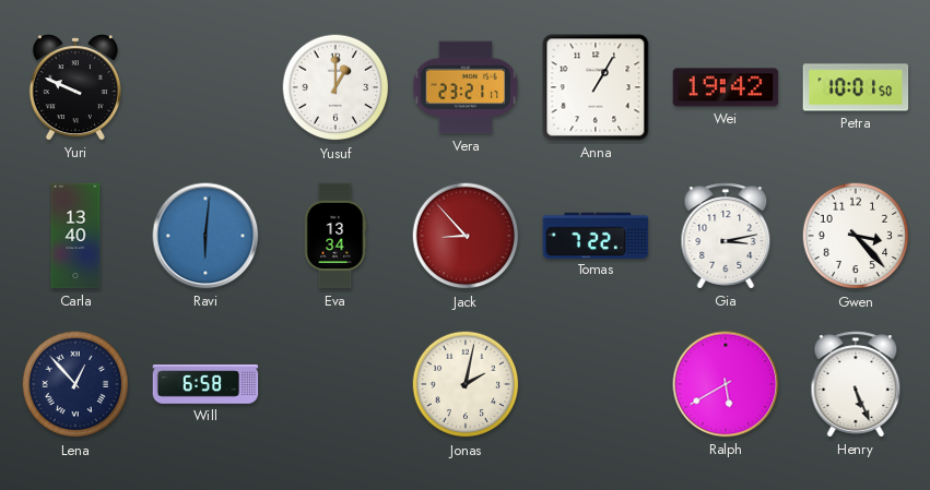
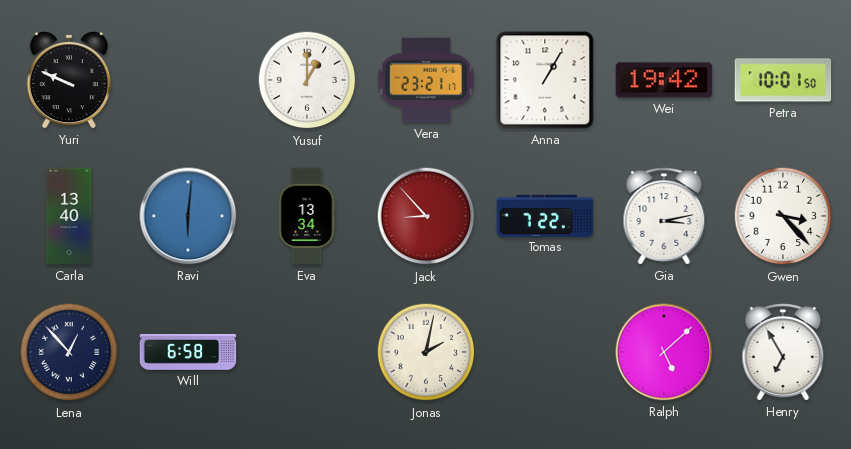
Ralph: 5:40 -> 5:08 (664, 352)
Henry: 5:26 -> 6:55 (783, 352)
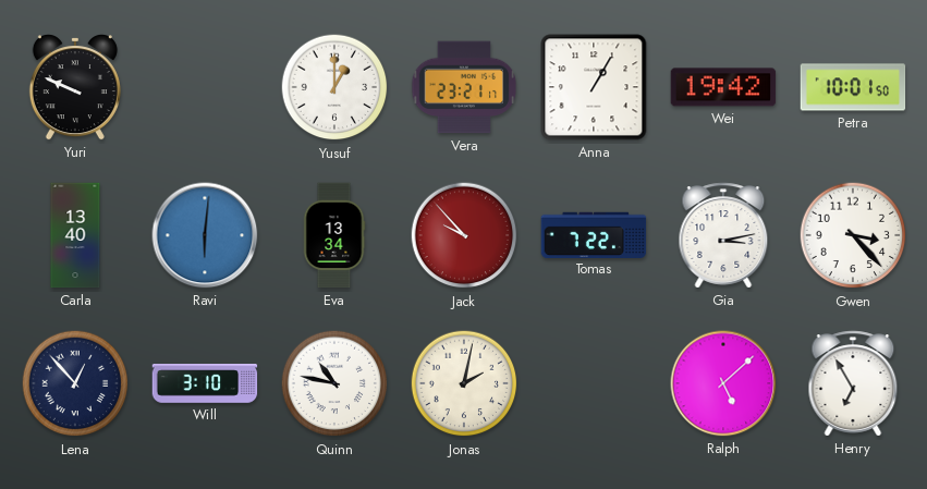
Jack: 8:53 -> 9:53 (464, 235)
Will: 6:58 -> 3:10 (205, 383)
Quinn: none -> 10:47 (334, 383)
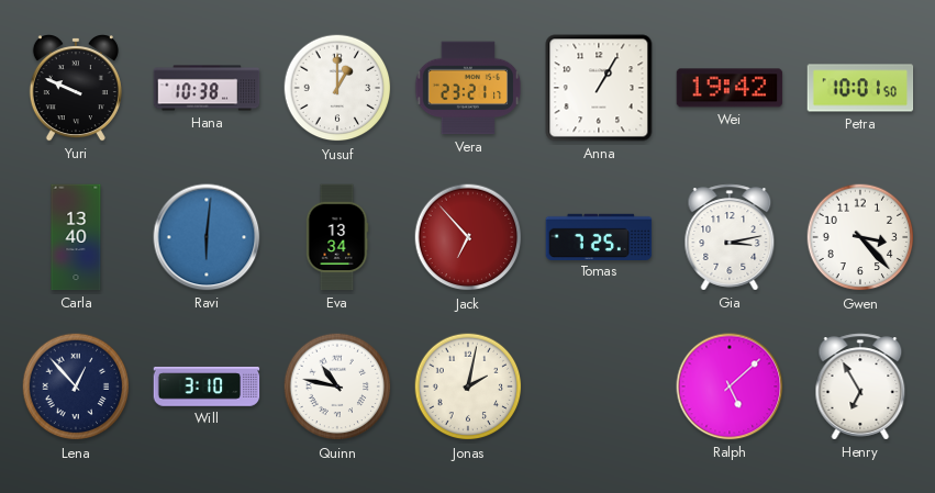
Hana: none -> 10:38 (207, 88)
Jack: 9:53 -> 6:53 (468, 237)
Tomas: 7:22 -> 7:25 (599, 236)
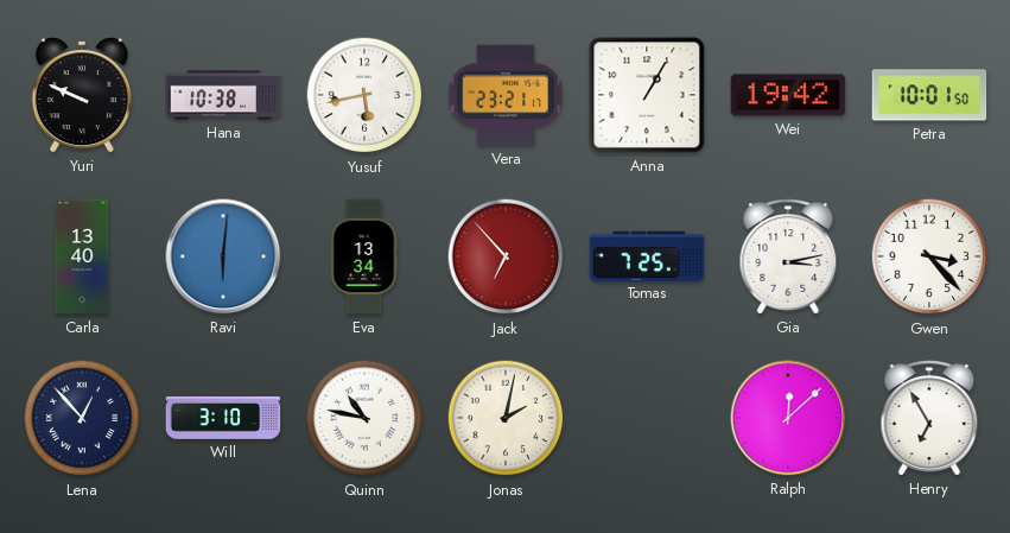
Yusuf: 1:00 -> 5:43 (364, 95)
Ralph: 5:08 -> 12:08 (788, 418)
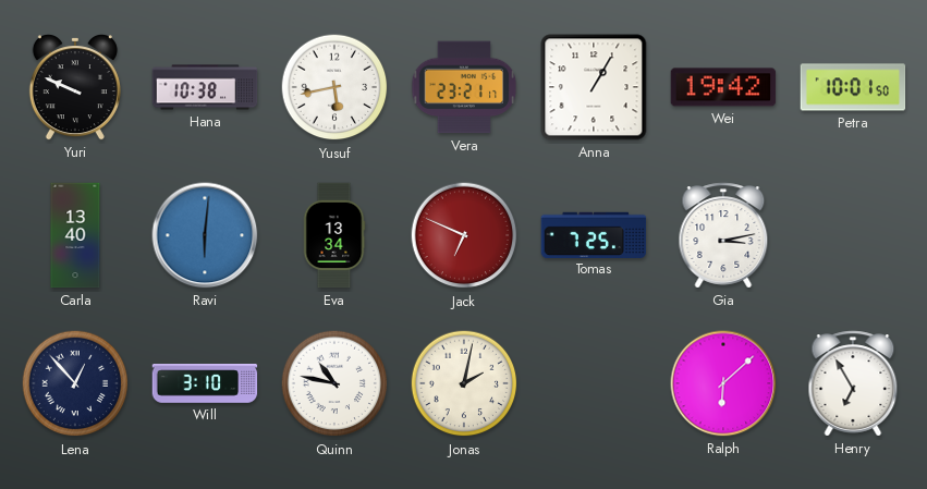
Jack: 6:53 -> 6:49 (464, 235)
Gwen: 3:23 -> none (929, 256)
Ralph: 12:08 -> 6:08 (723, 383)
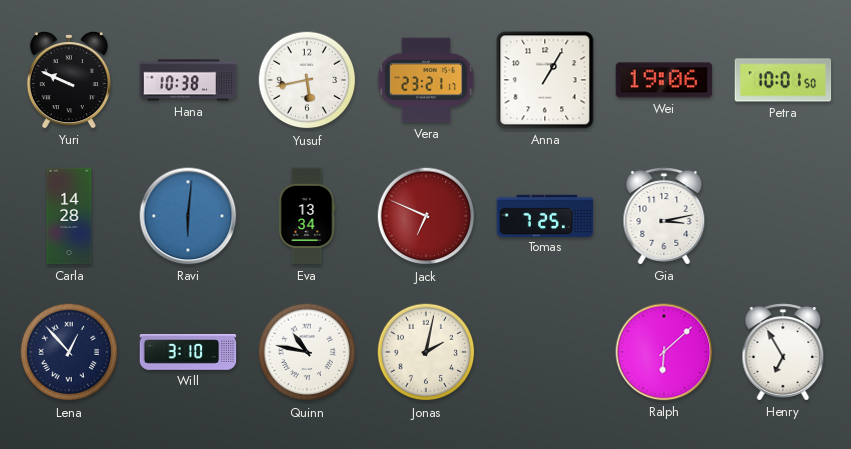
Wei: 19:42 -> 19:06 (664, 80)
Carla: 13:40 -> 14:28 (69, 216)
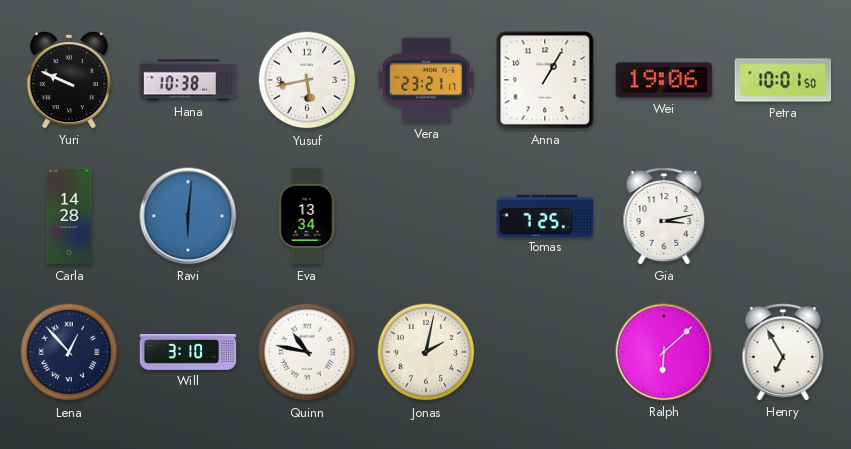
Jack: 6:49 -> none (426, 216)
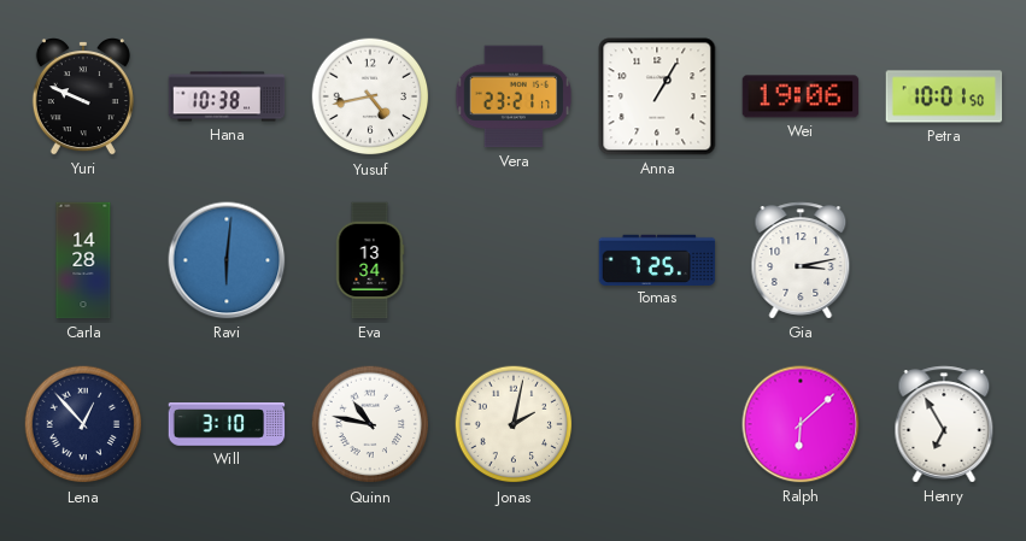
Yusuf: 5:43 -> 4:43 (370, 96)
